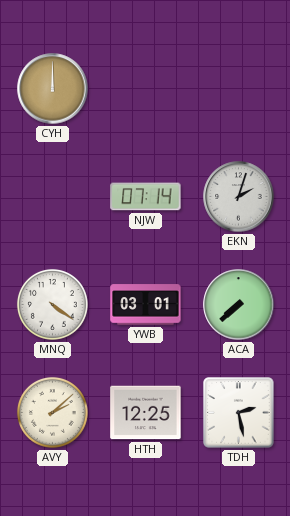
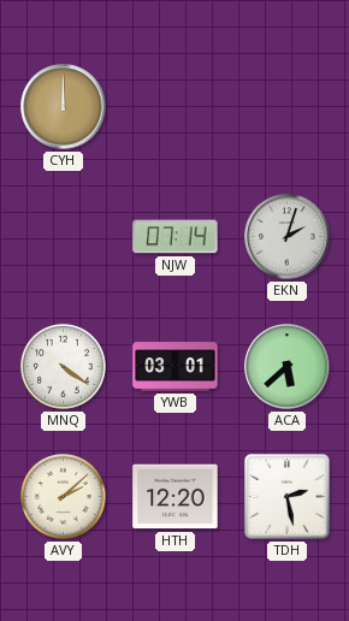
ACA: 7:38 -> 5:38 (288, 367)
HTH: 12:25 -> 12:20 (176, 497)
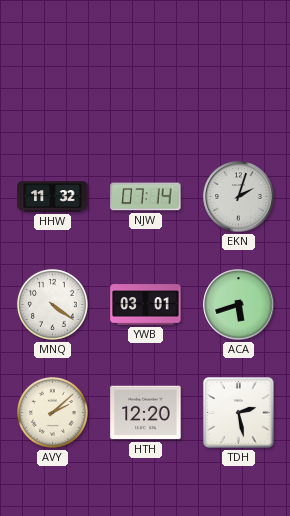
CYH: 12:00 -> none (64, 107)
HHW: none -> 11:32 (53, 197)
ACA: 5:38 -> 5:42 (239, 305)
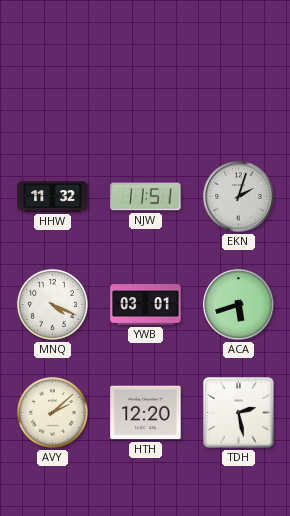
NJW: 07:14 -> 11:51 (146, 197)
MNQ: 4:21 -> 4:19 (52, 304)
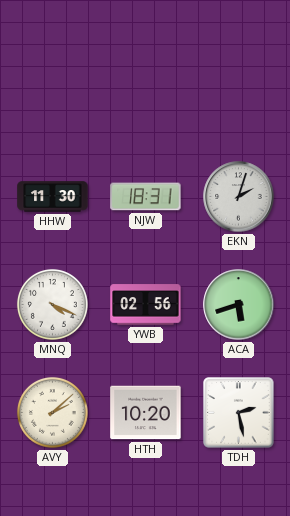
HHW: 11:32 -> 11:30 (53, 197)
NJW: 11:51 -> 18:31 (146, 197)
YWB: 03:01 -> 02:56 (146, 305)
HTH: 12:20 -> 10:20 (146, 413)
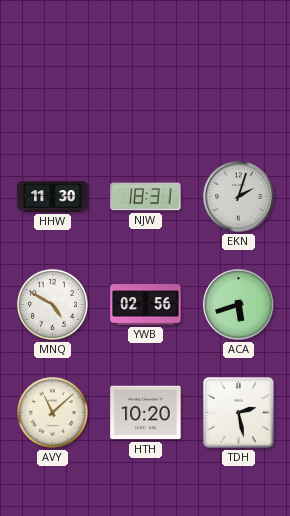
MNQ: 4:19 -> 4:50 (52, 304)
AVY: 2:08 -> 11:08 (52, 412)
